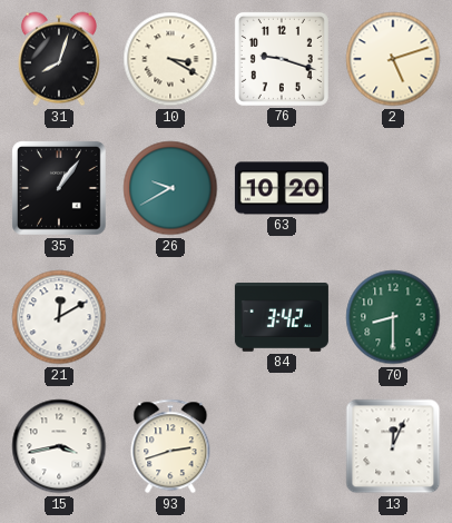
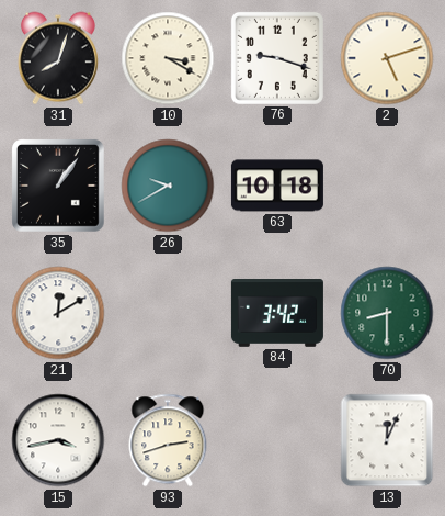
63: 10:20 -> 10:18 (277, 186)
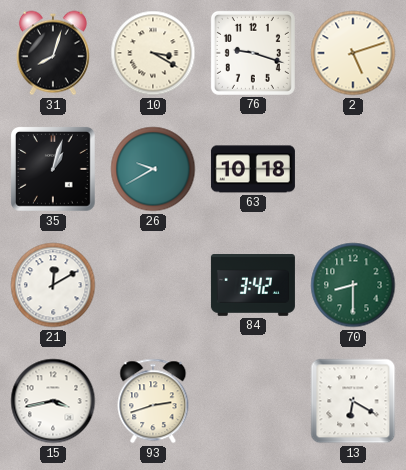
35: 1:06 -> 1:03 (54, 170)
13: 12:04 -> 6:20 (353, 401)
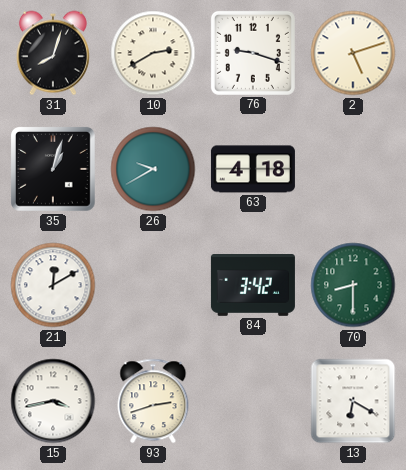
10: 3:20 -> 2:40 (153, 53)
63: 10:18 -> 4:18 (253, 169)
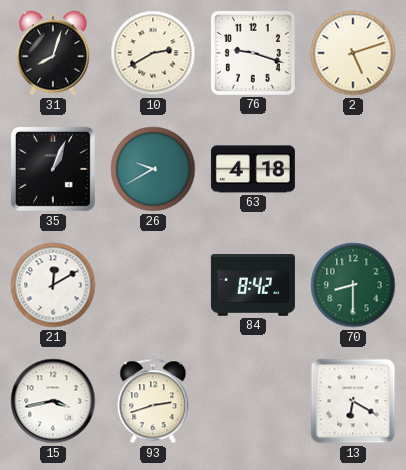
35: 1:03 -> 1:04 (54, 170)
84: 3:42 -> 8:42 (253, 286)
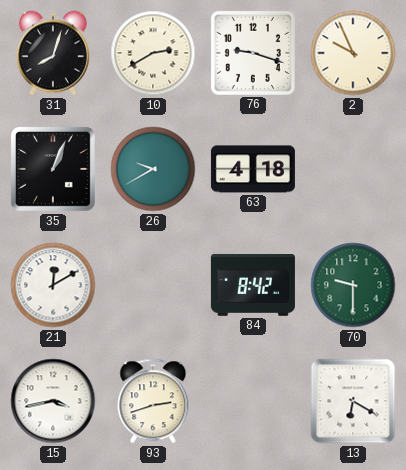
2: 5:12 -> 9:56 (353, 53)
70: 8:30 -> 9:30 (353, 285)
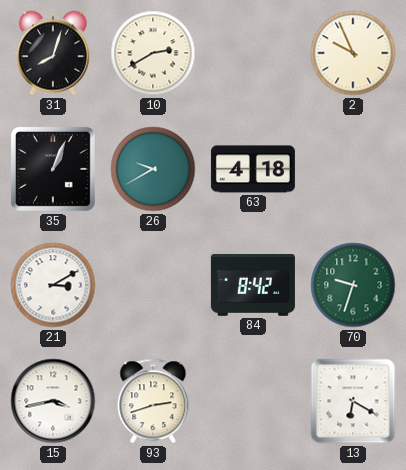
76: 9:18 -> none (253, 53)
21: 12:10 -> 3:10 (53, 285)
70: 9:30 -> 9:33 (353, 285)
